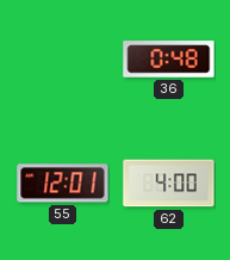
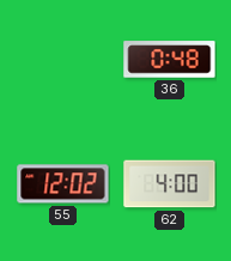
55: 12:01 -> 12:02 (63, 184)
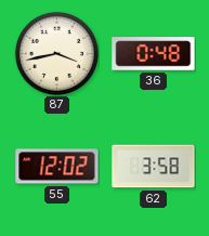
87: none -> 3:43 (56, 53)
62: 4:00 -> 3:58 (154, 167)
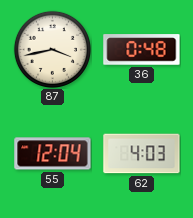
55: 12:02 -> 12:04 (53, 154)
62: 3:58 -> 4:03 (142, 154)
